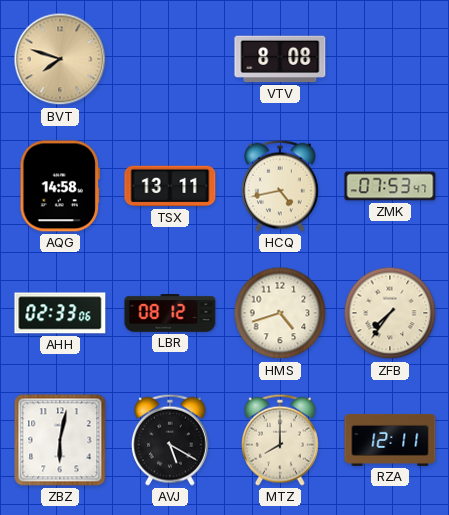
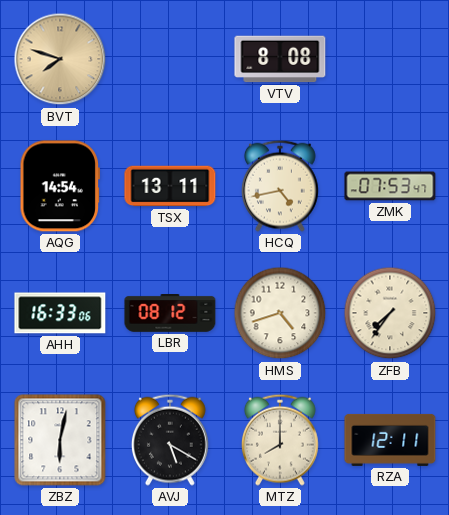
AQG: 14:58 -> 14:54 (59, 186)
AHH: 02:33 -> 16:33 (60, 313)
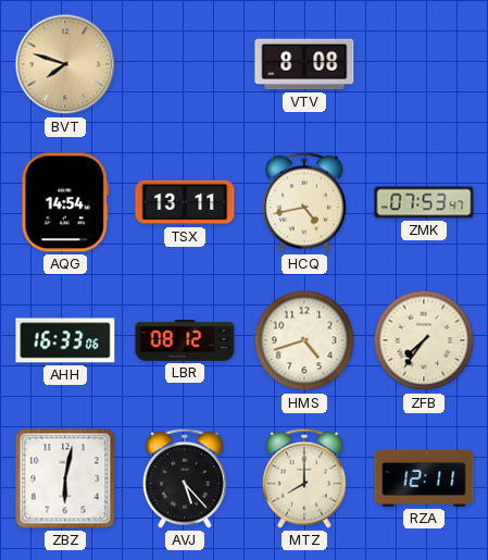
AVJ: 5:20 -> 5:23 (185, 478)
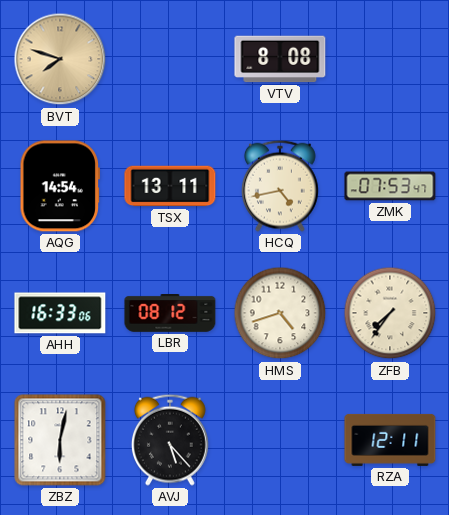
MTZ: 8:00 -> none (304, 478)
